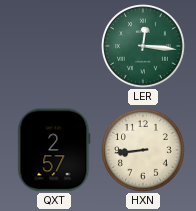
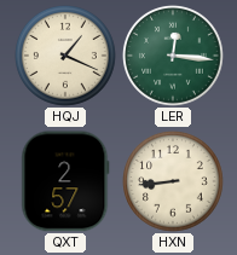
HQJ: none -> 1:19 (67, 57)
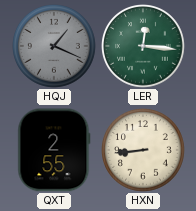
HQJ dial: cream -> grey (55, 47)
QXT: 2:57 -> 2:55 (54, 150)
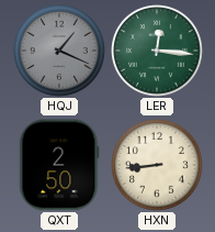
QXT: 2:55 -> 2:50 (59, 165)
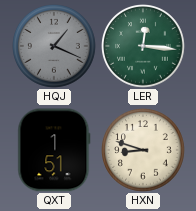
QXT: 2:50 -> 1:51 (54, 150)
HXN: 8:44 -> 8:48 (144, 151)
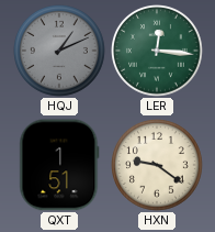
HQJ: 1:19 -> 1:11 (60, 52)
HXN: 8:48 -> 9:21 (158, 166)
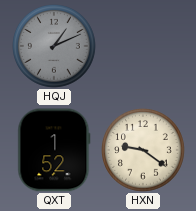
LER: 12:16 -> none (158, 52)
QXT: 1:51 -> 1:52 (54, 150)
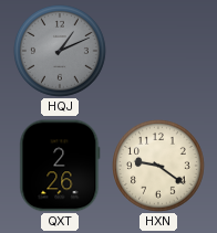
QXT: 1:52 -> 2:26 (60, 166)
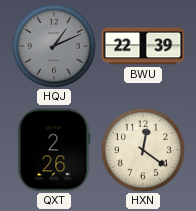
BWU: none -> 22:39 (143, 46)
HXN: 9:21 -> 12:21 (144, 151)
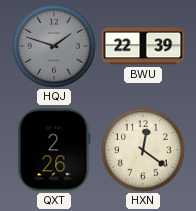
HQJ: 1:11 -> 1:48 (55, 47)
